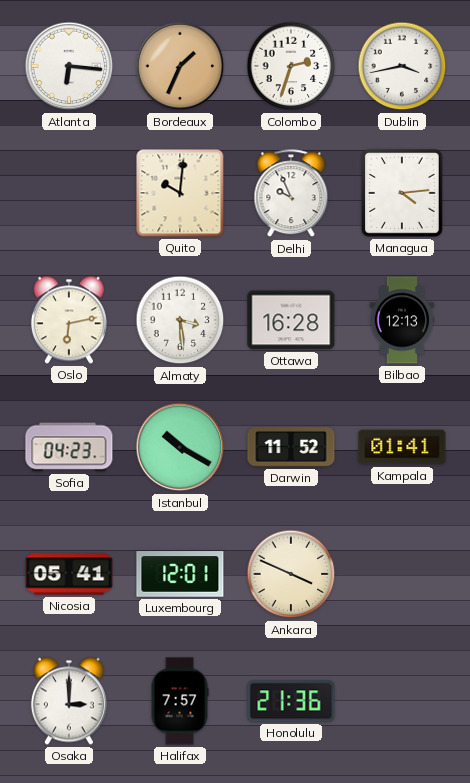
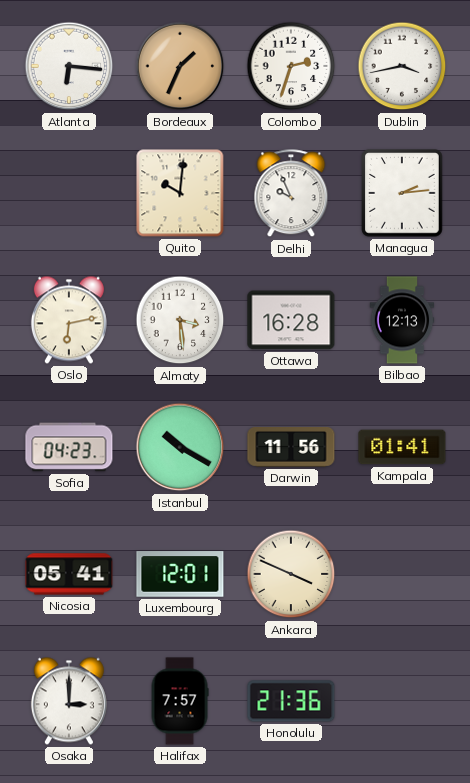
Managua: 4:14 -> 2:14 (402, 193)
Darwin: 11:52 -> 11:56 (291, 448)
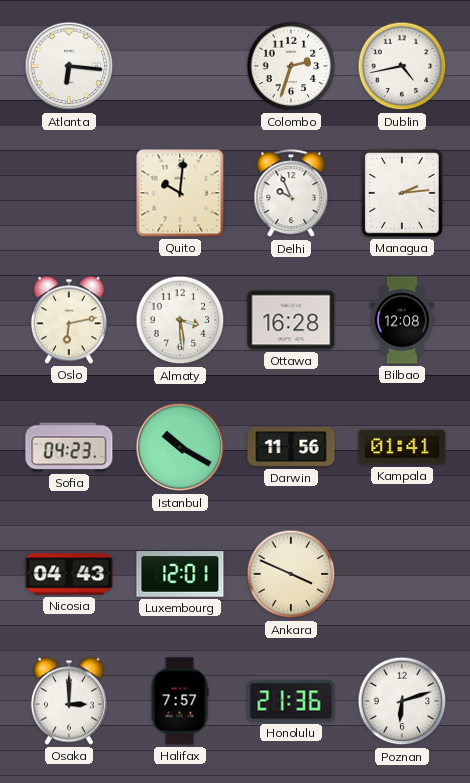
Bordeaux: 1:34 -> none (180, 66)
Dublin: 3:43 -> 4:43 (402, 66)
Bilbao: 12:13 -> 12:08 (402, 320)
Nicosia: 05:41 -> 04:43 (69, 574)
Poznan: none -> 6:12 (402, 701)
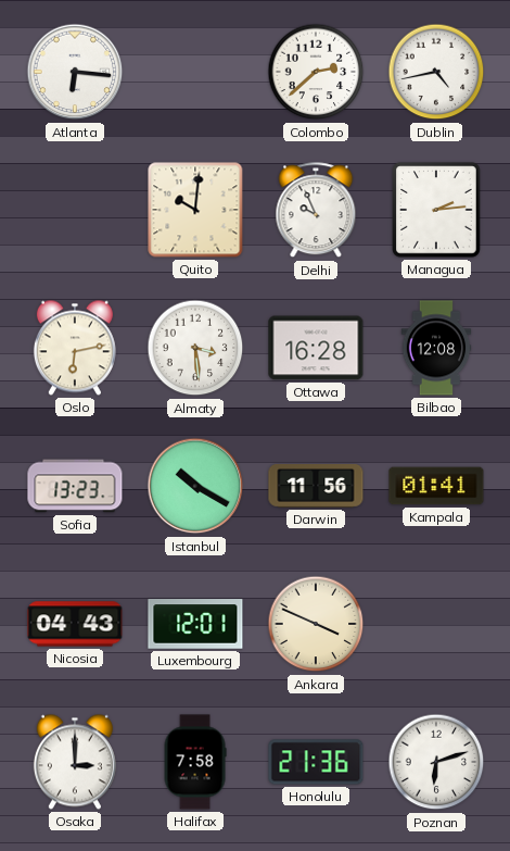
Colombo: 2:33 -> 2:38 (316, 72)
Sofia: 04:23 -> 13:23 (75, 486)
Halifax: 7:57 -> 7:58 (195, 762)
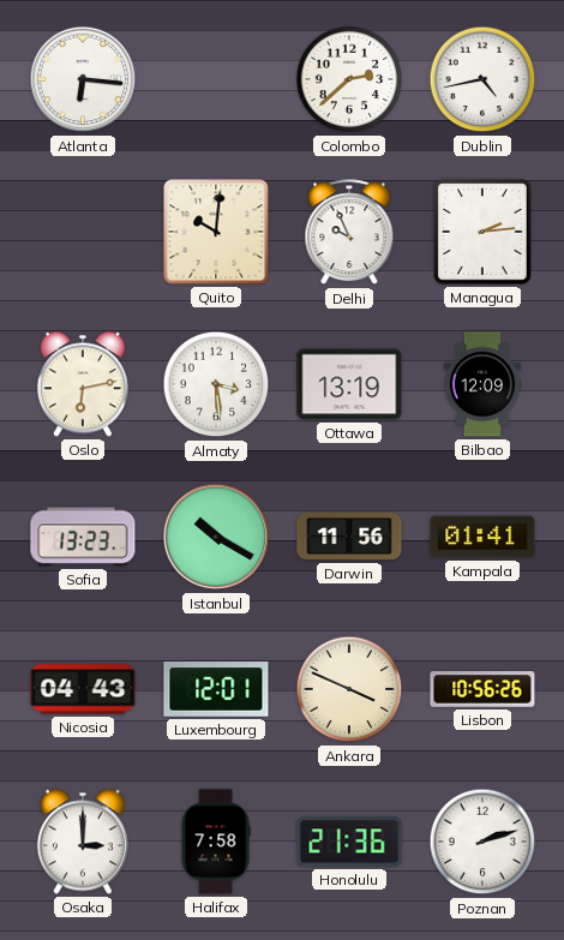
Ottawa: 16:28 -> 13:19 (349, 384)
Bilbao: 12:08 -> 12:09 (482, 384)
Lisbon: none -> 10:56 (482, 689)
Poznan: 6:12 -> 2:12 (482, 842)
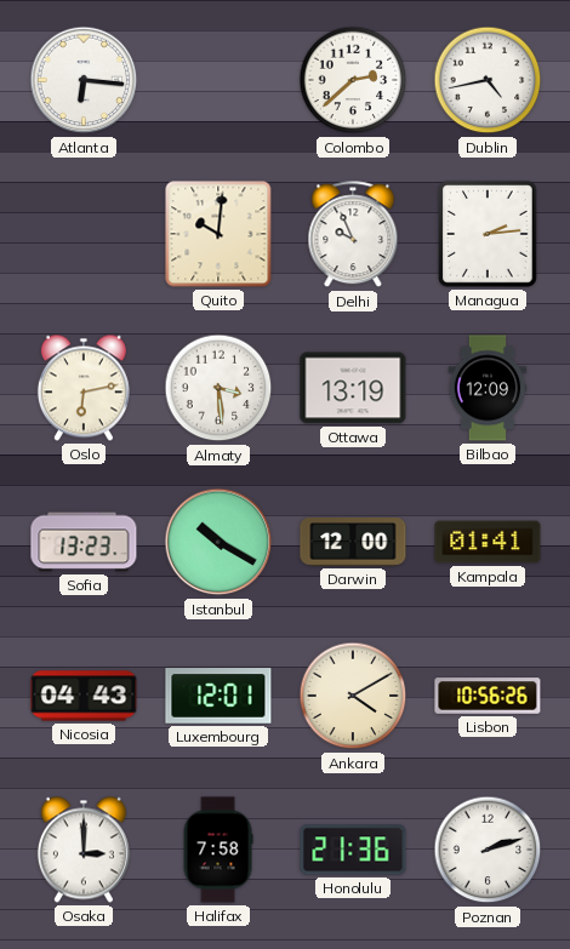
Darwin: 11:56 -> 12:00 (353, 543)
Ankara: 3:49 -> 4:10 (353, 696)
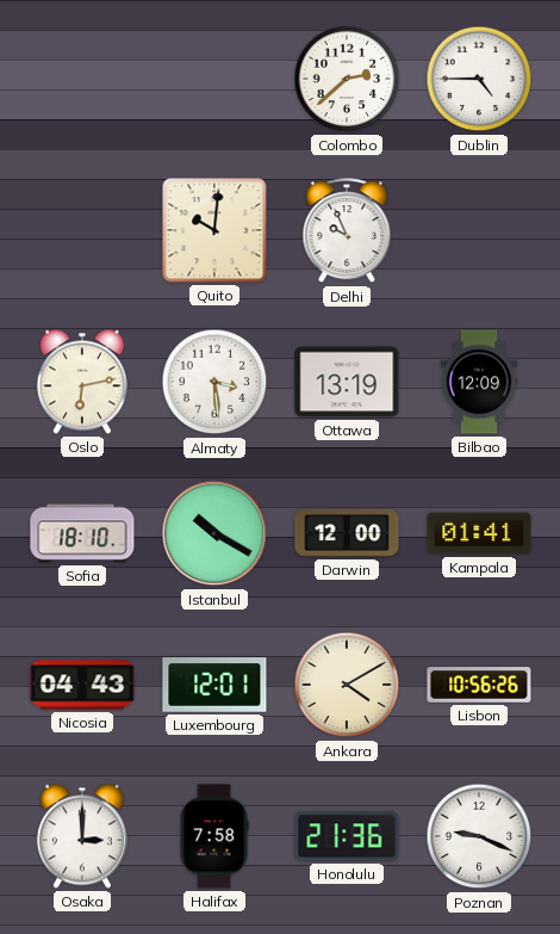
Atlanta: 6:16 -> none (84, 80)
Dublin: 4:43 -> 4:45 (479, 79)
Managua: 2:14 -> none (488, 234)
Sofia: 13:23 -> 18:10 (82, 533)
Poznan: 2:12 -> 9:19 (479, 836)
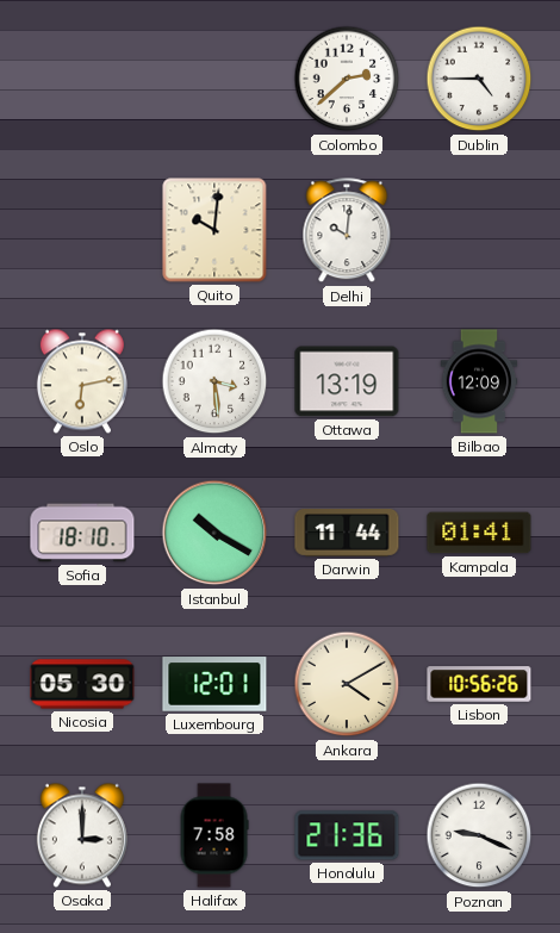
Delhi: 9:56 -> 10:01 (347, 231)
Darwin: 12:00 -> 11:44 (347, 534)
Nicosia: 04:43 -> 05:30 (82, 684)
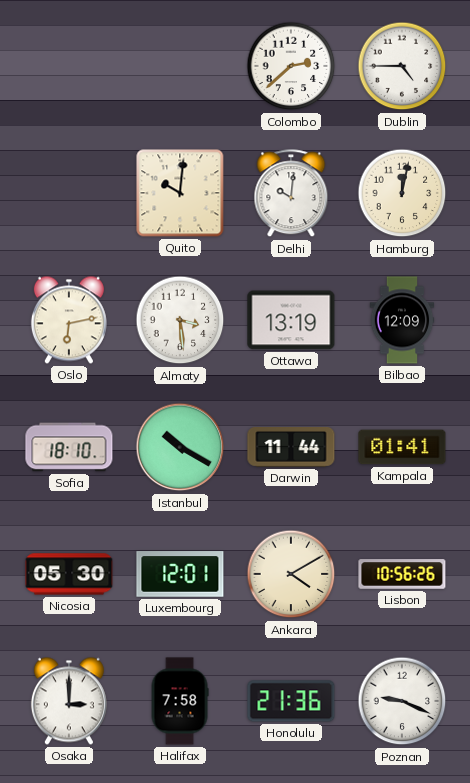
Hamburg: none -> 12:02 (402, 193)
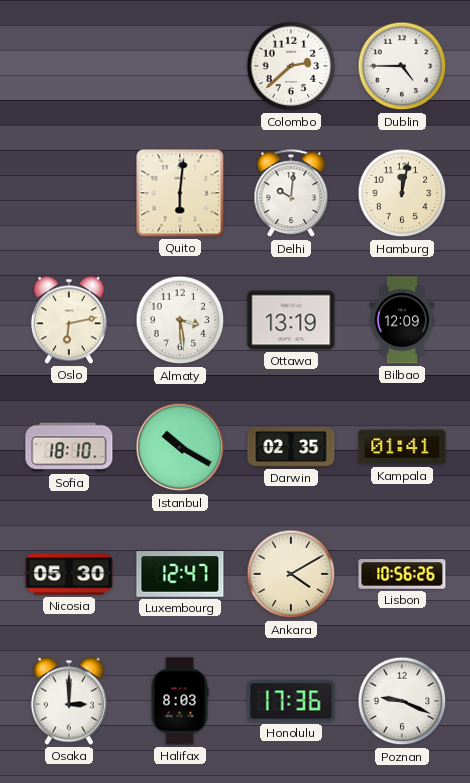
Quito: 10:01 -> 6:01 (180, 193)
Darwin: 11:44 -> 02:35 (291, 448)
Luxembourg: 12:01 -> 12:47 (180, 574)
Halifax: 7:58 -> 8:03 (180, 701)
Honolulu: 21:36 -> 17:36 (291, 701)
